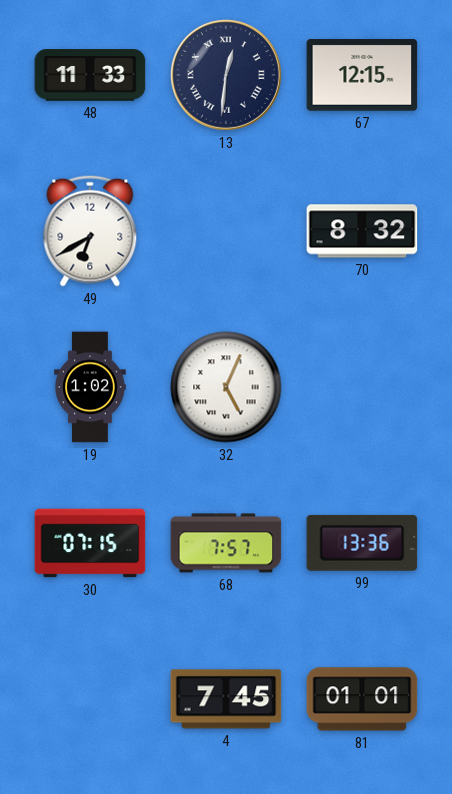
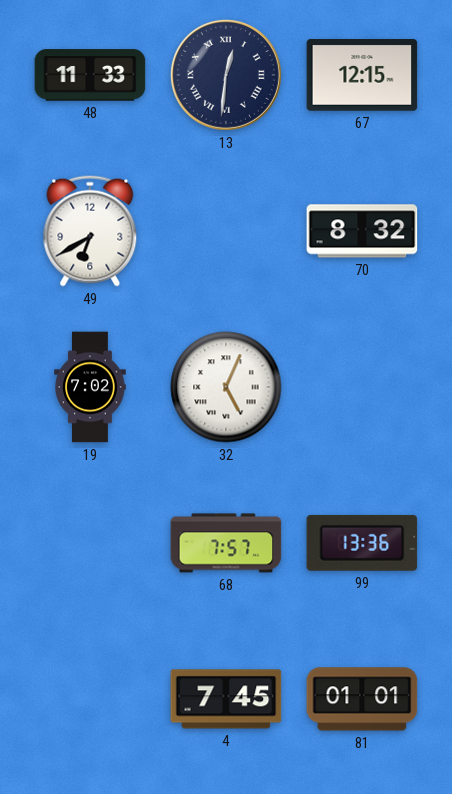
19: 1:02 -> 7:02 (90, 387)
30: 07:15 -> none (90, 543)
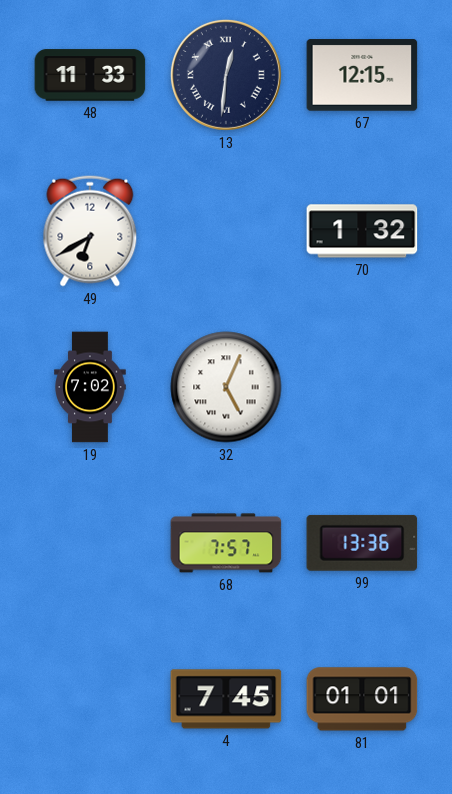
70: 8:32 -> 1:32 (362, 231)
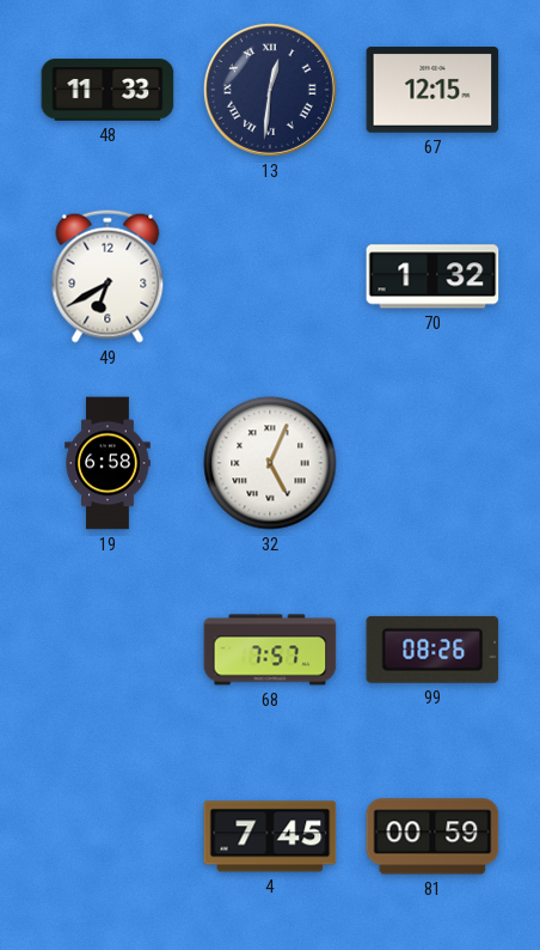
19: 7:02 -> 6:58 (108, 463)
99: 13:36 -> 08:26 (432, 650)
81: 01:01 -> 00:59 (432, 836)
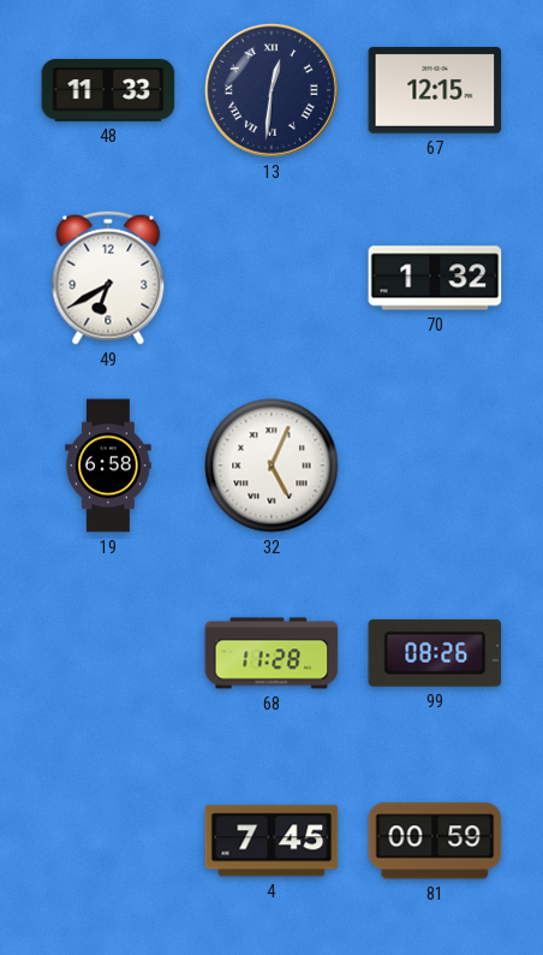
68: 7:57 -> 11:28 (271, 653)
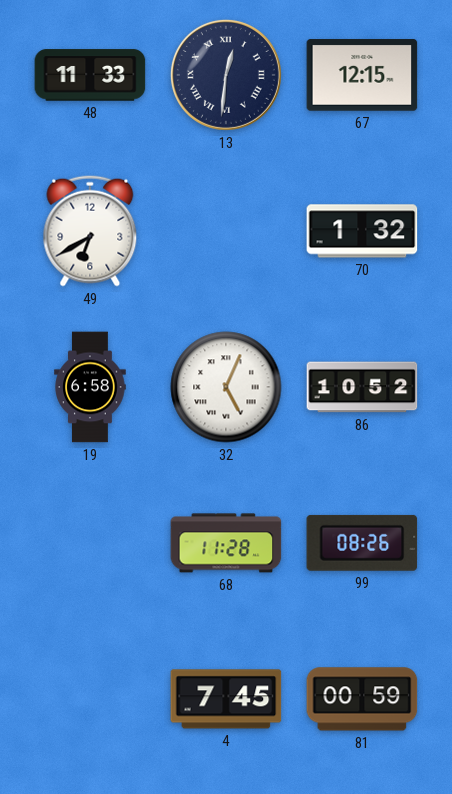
86: none -> 10:52 (362, 387)
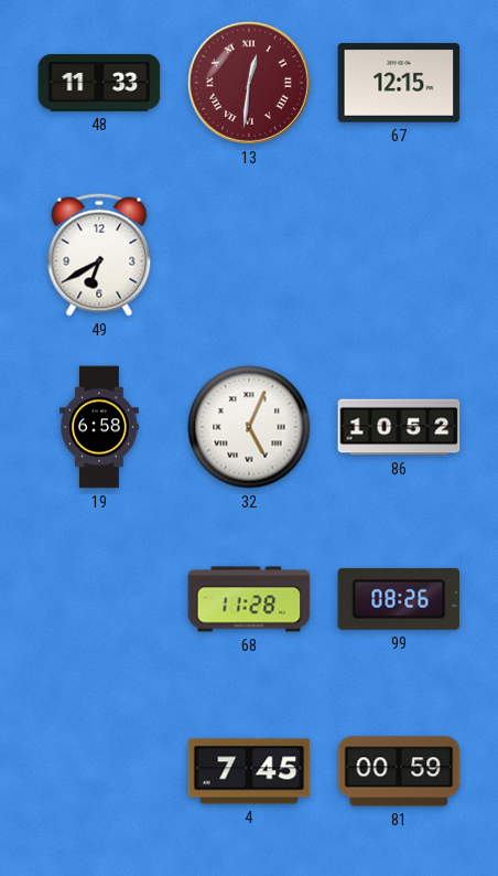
13 dial: navy -> burgundy (249, 83)
70: 1:32 -> none (362, 231)
